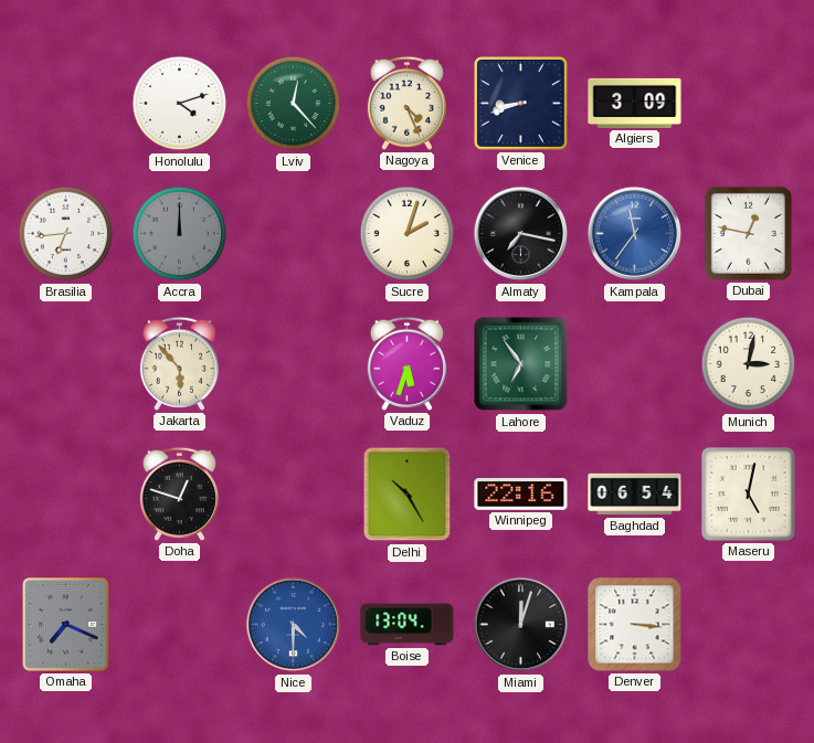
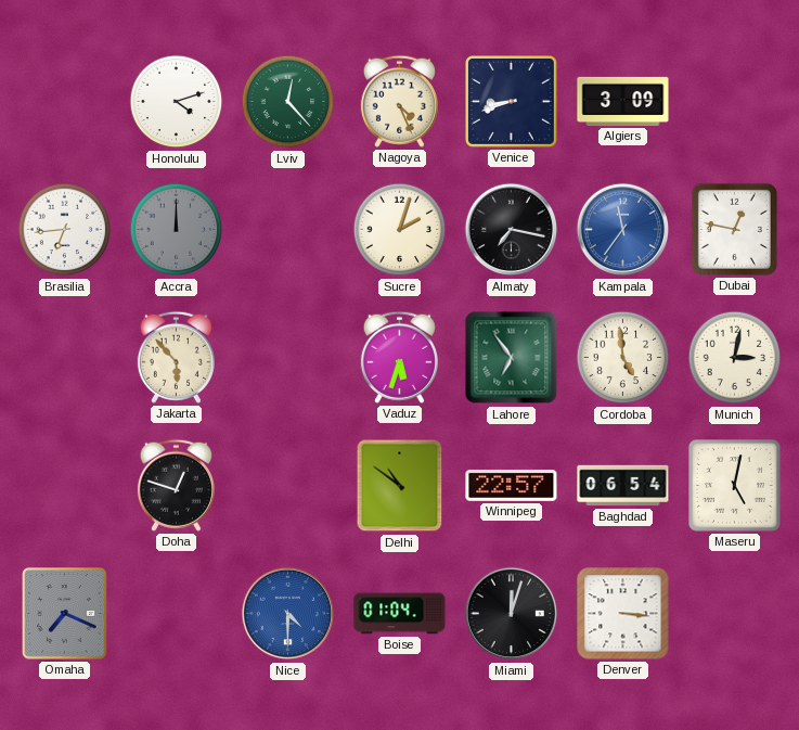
Cordoba: none -> 4:59 (623, 358)
Delhi: 10:25 -> 10:51 (400, 486)
Winnipeg: 22:16 -> 22:57 (512, 486)
Boise: 13:04 -> 01:04 (400, 614)
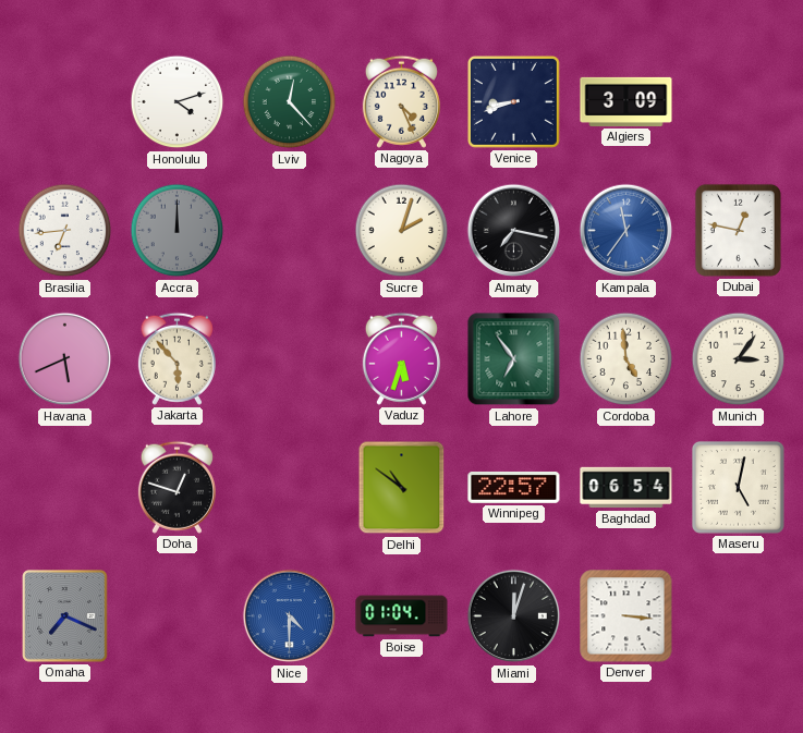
Havana: none -> 5:41 (65, 359)
Munich: 3:02 -> 3:06 (739, 359)
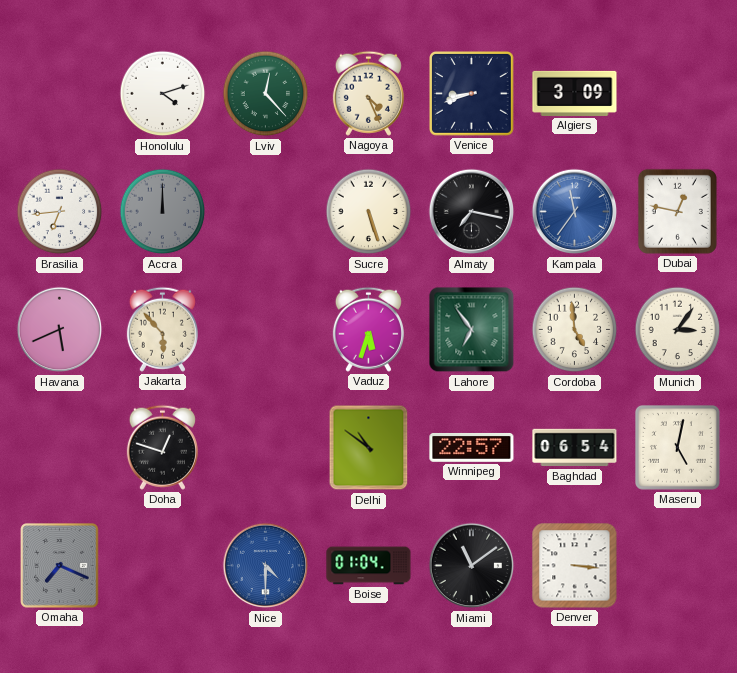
Sucre: 2:03 -> 5:27 (369, 212)
Miami: 12:03 -> 11:09 (472, 566)
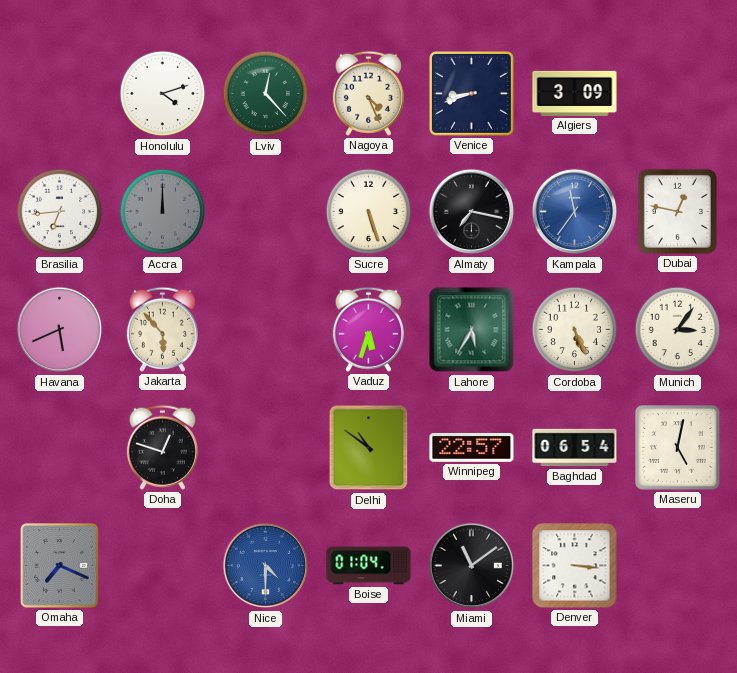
Lahore: 6:54 -> 5:35 (472, 330)
Cordoba: 4:59 -> 5:26 (575, 330)
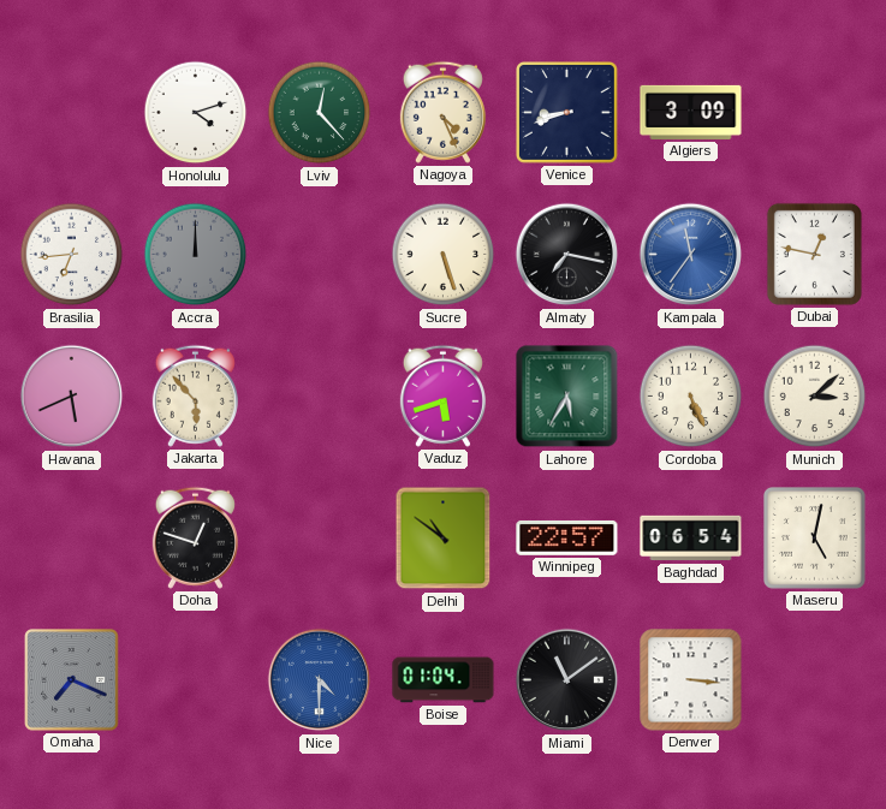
Vaduz: 5:33 -> 5:42 (442, 395)
Munich: 3:06 -> 3:08 (815, 397)
